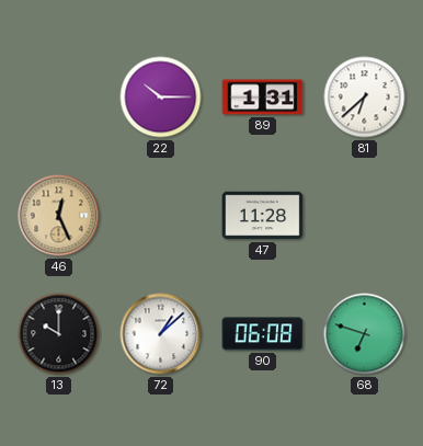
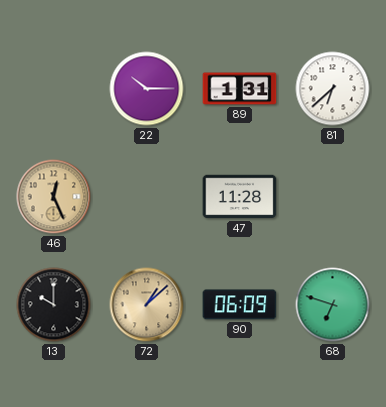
72 dial: white -> champagne (147, 305)
90: 06:08 -> 06:09 (240, 305)
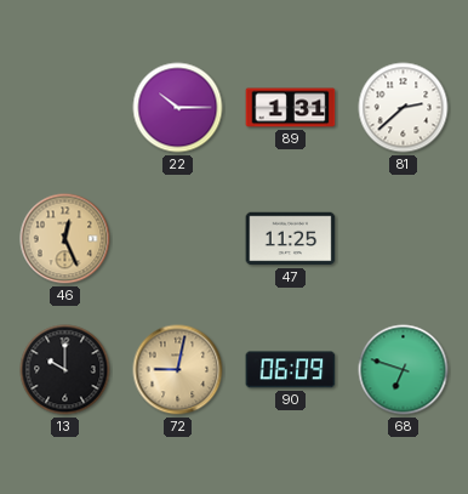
81: 6:38 -> 2:38 (404, 108)
47: 11:28 -> 11:25 (291, 239)
72: 1:08 -> 9:02 (178, 370)
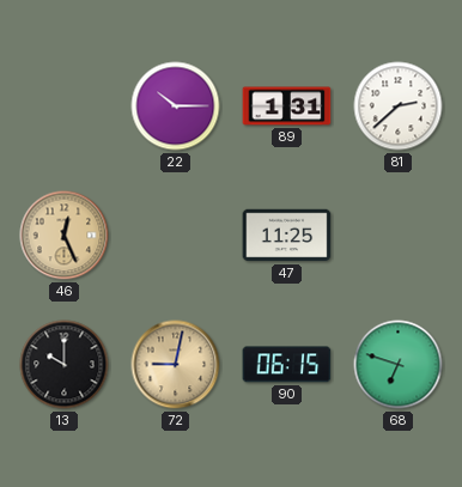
90: 06:09 -> 06:15 (287, 365)
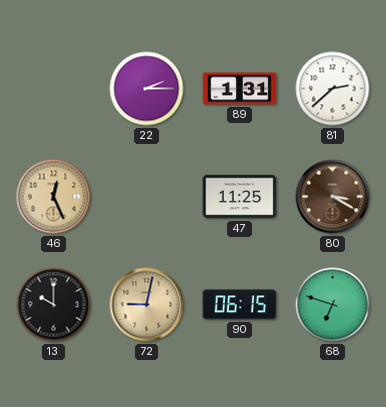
22: 10:15 -> 2:15 (147, 89)
80: none -> 3:20 (333, 197)
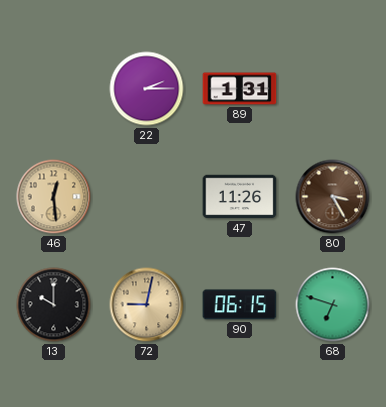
81: 2:38 -> none (333, 89)
46: 12:26 -> 12:29 (54, 197)
47: 11:25 -> 11:26 (240, 197)
80: 3:20 -> 3:25 (333, 197)
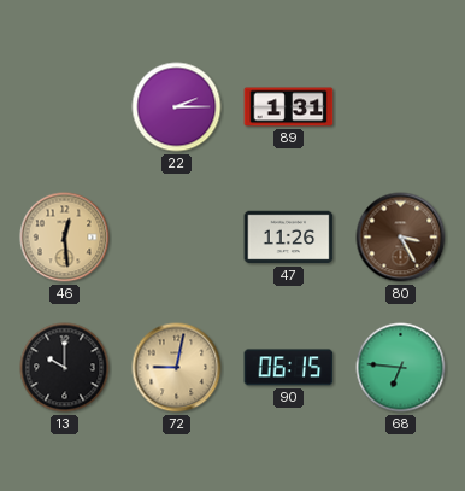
68: 6:48 -> 6:46 (401, 368)
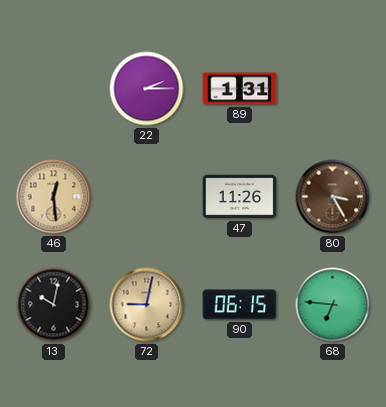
13: 10:00 -> 10:02 (54, 305)
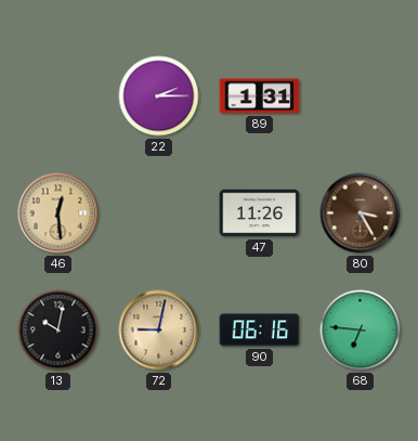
90: 06:15 -> 06:16 (260, 330)
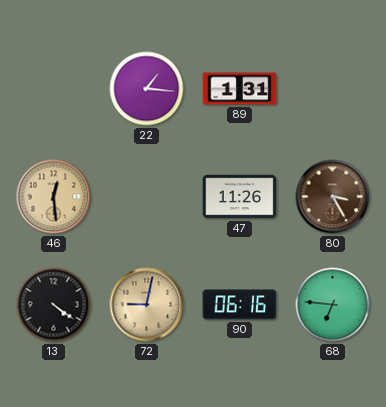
22: 2:15 -> 1:16 (147, 89)
13: 10:02 -> 4:21 (54, 305)
